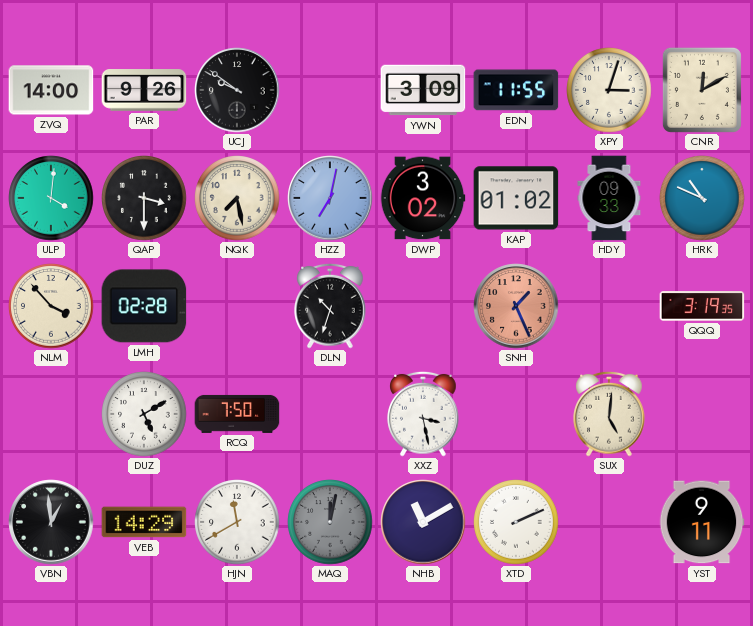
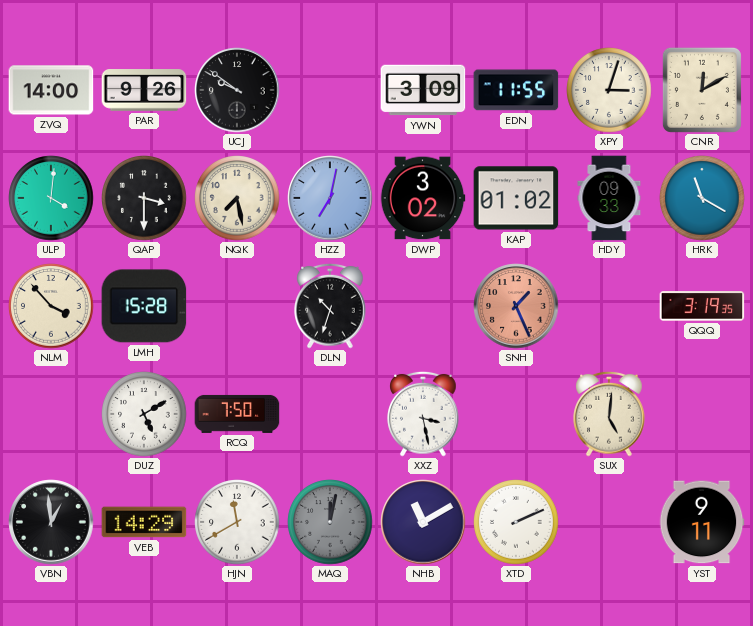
HRK: 10:49 -> 11:20 (702, 198)
LMH: 02:28 -> 15:28 (144, 306)
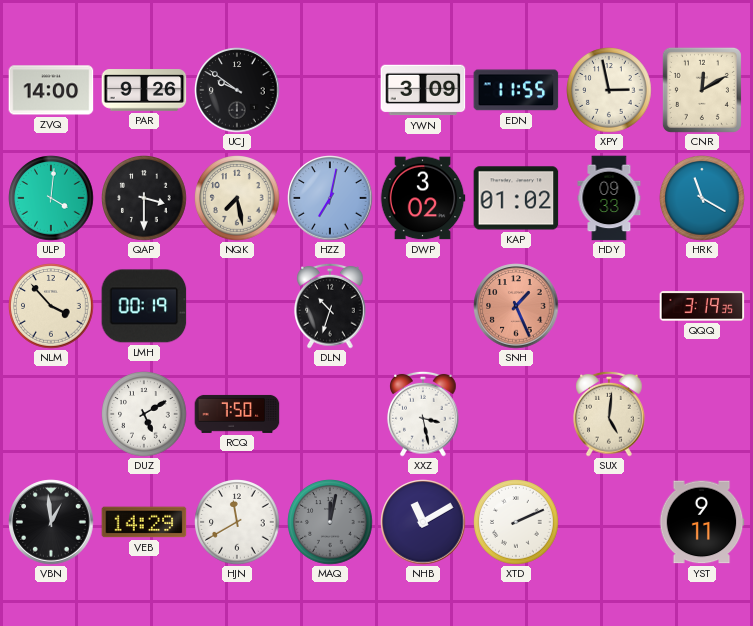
XPY: 3:03 -> 2:58 (609, 90)
LMH: 15:28 -> 00:19 (144, 306)
